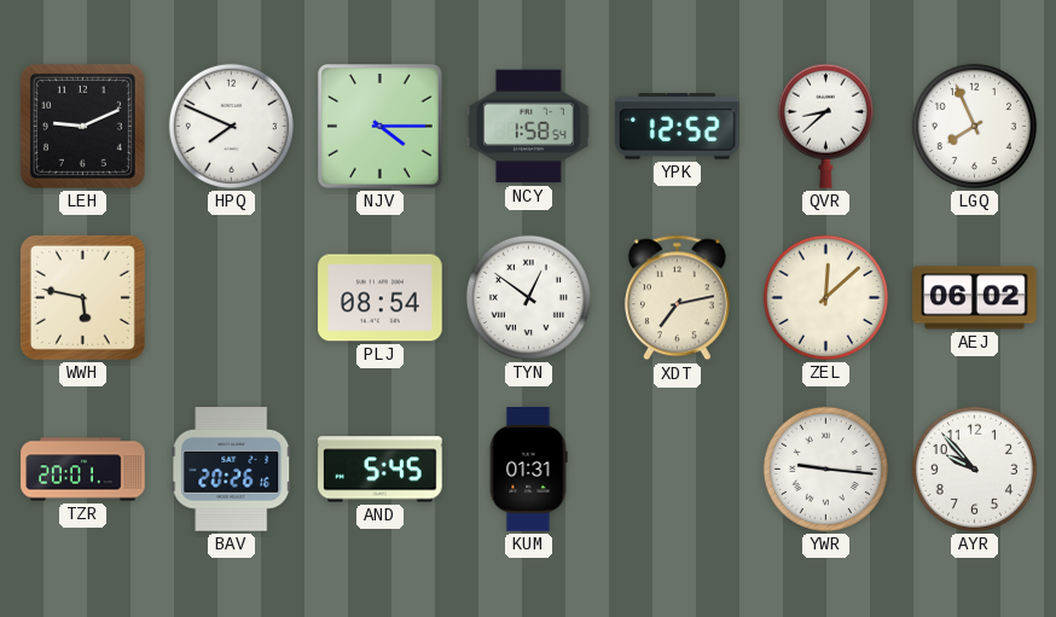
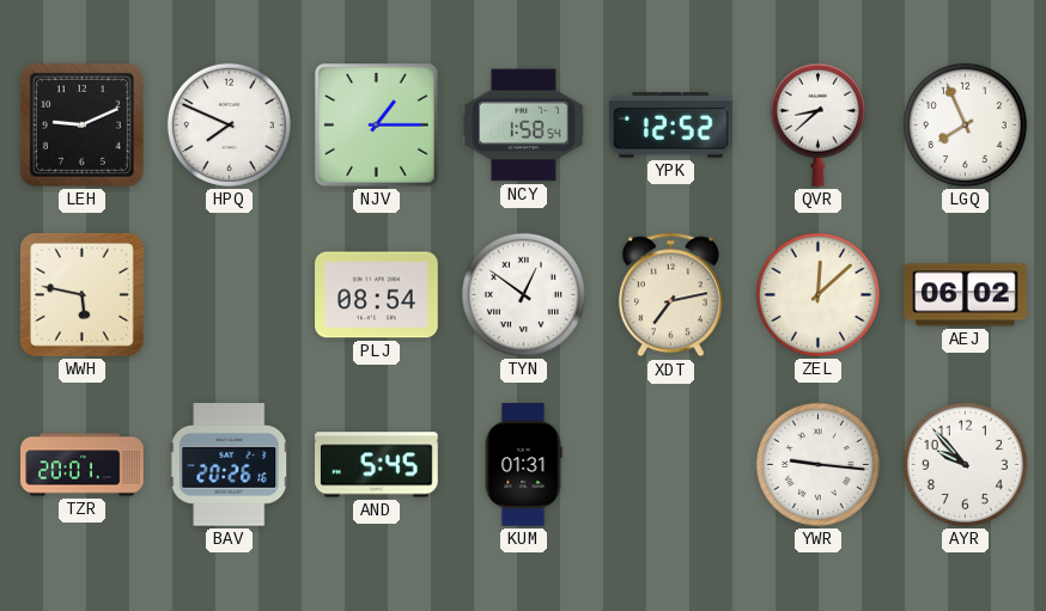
NJV: 4:15 -> 1:15 (377, 126)
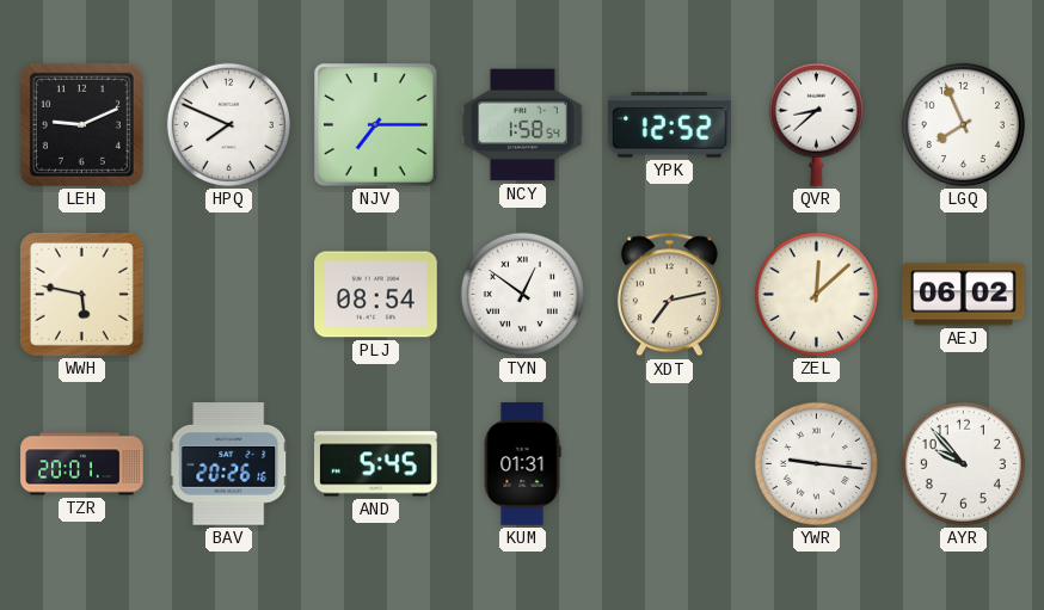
NJV: 1:15 -> 7:15 (376, 125)
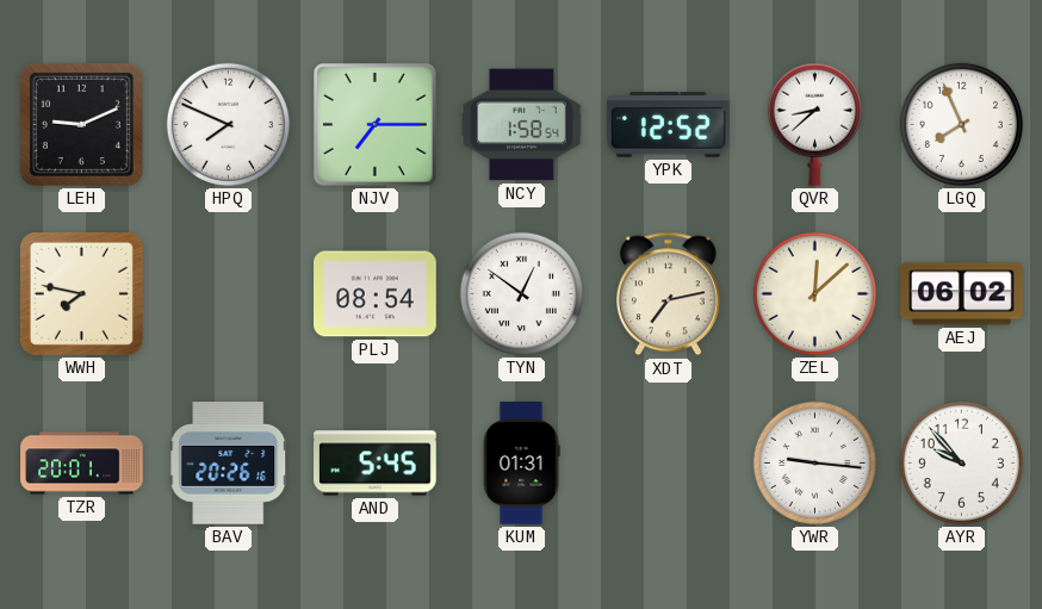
WWH: 5:47 -> 7:47 (81, 293)
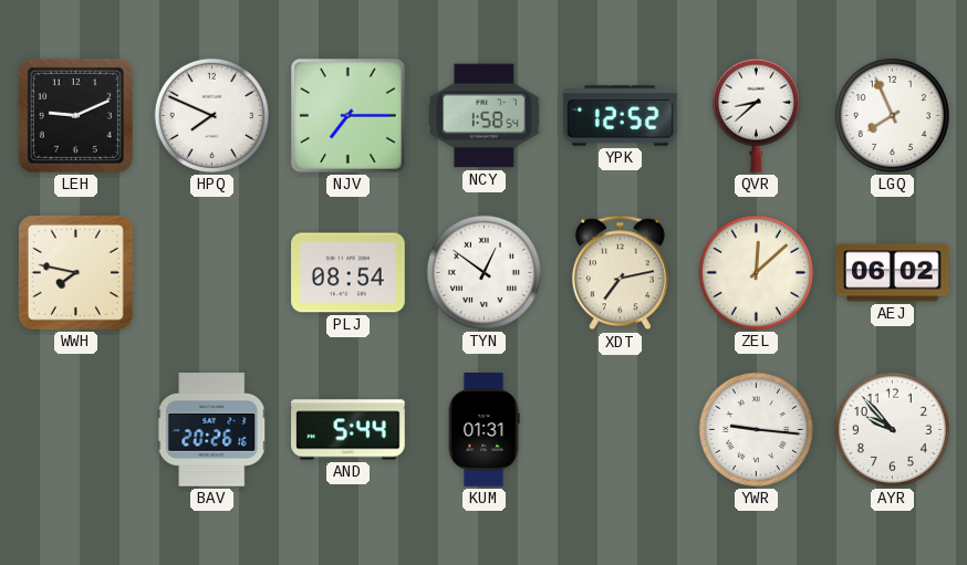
TZR: 20:01 -> none (82, 464)
AND: 5:45 -> 5:44 (349, 430)
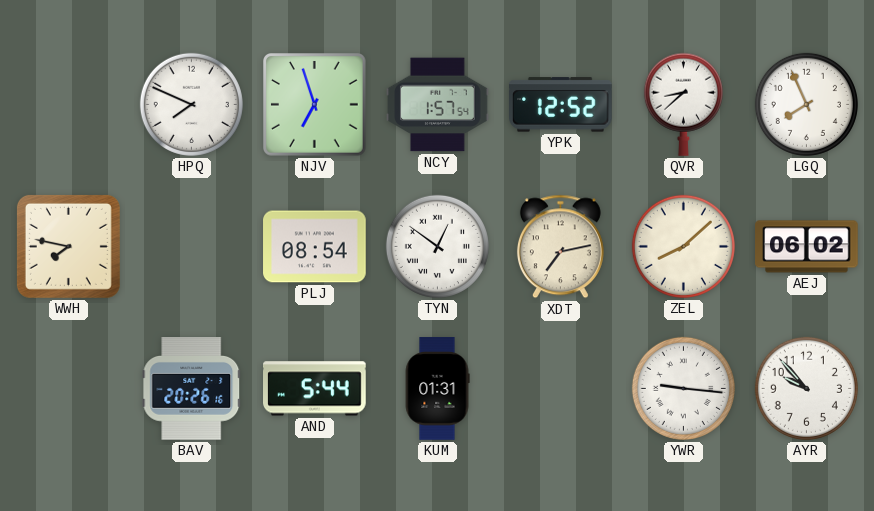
LEH: 9:11 -> none (75, 115)
NJV: 7:15 -> 6:57 (315, 105)
NCY: 1:58 -> 1:57 (438, 105)
ZEL: 12:08 -> 8:08 (683, 246)
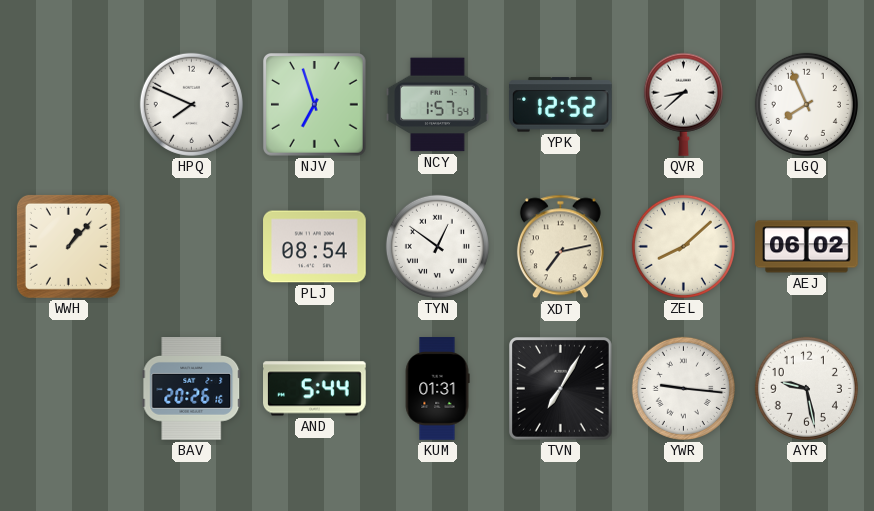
WWH: 7:47 -> 1:07 (68, 246)
TVN: none -> 7:05 (561, 389)
AYR: 9:53 -> 9:28 (806, 388)
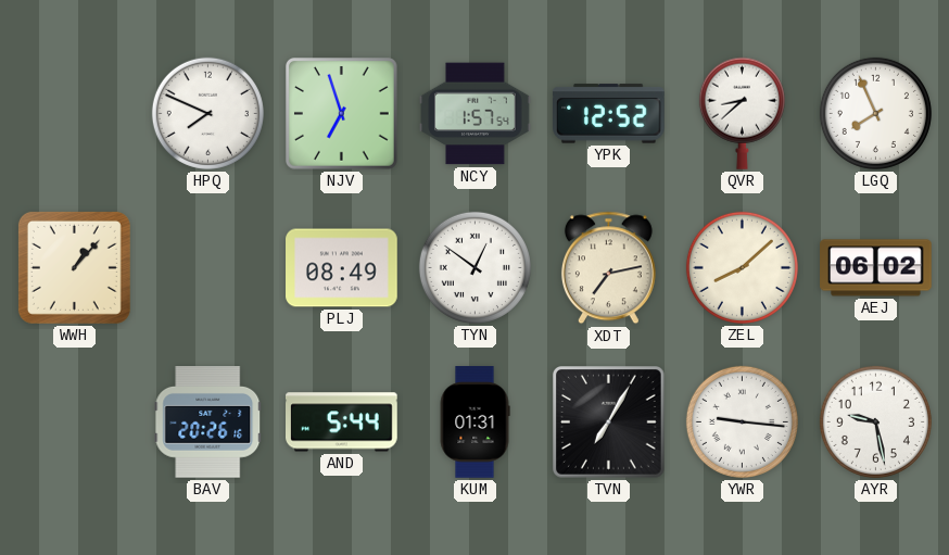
PLJ: 08:54 -> 08:49 (342, 268)
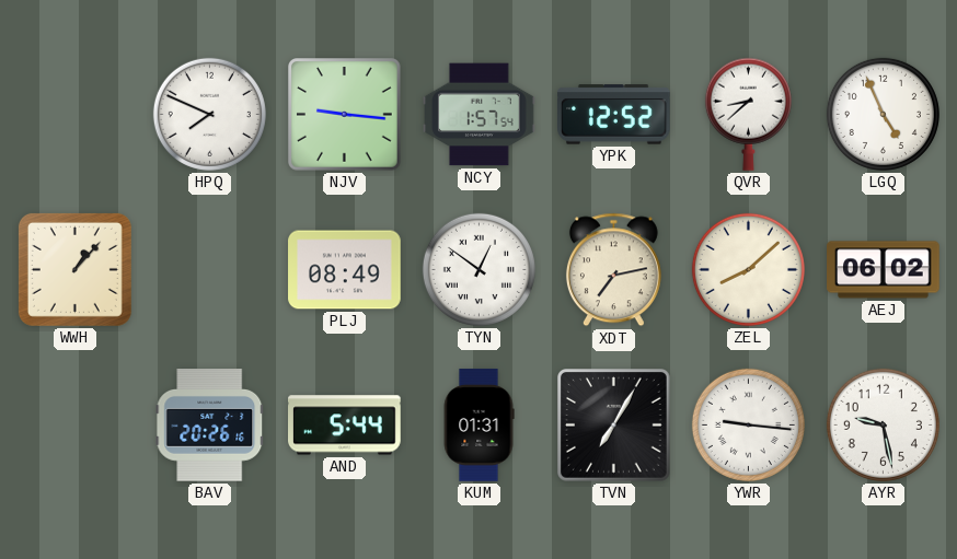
NJV: 6:57 -> 9:16 (345, 115)
LGQ: 7:56 -> 4:56 (883, 114)
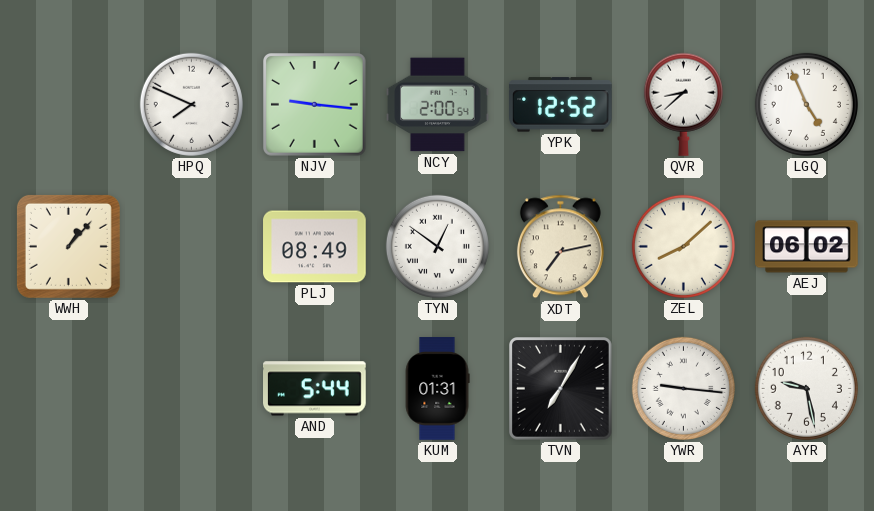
NCY: 1:57 -> 2:00 (438, 105)
BAV: 20:26 -> none (210, 426)
